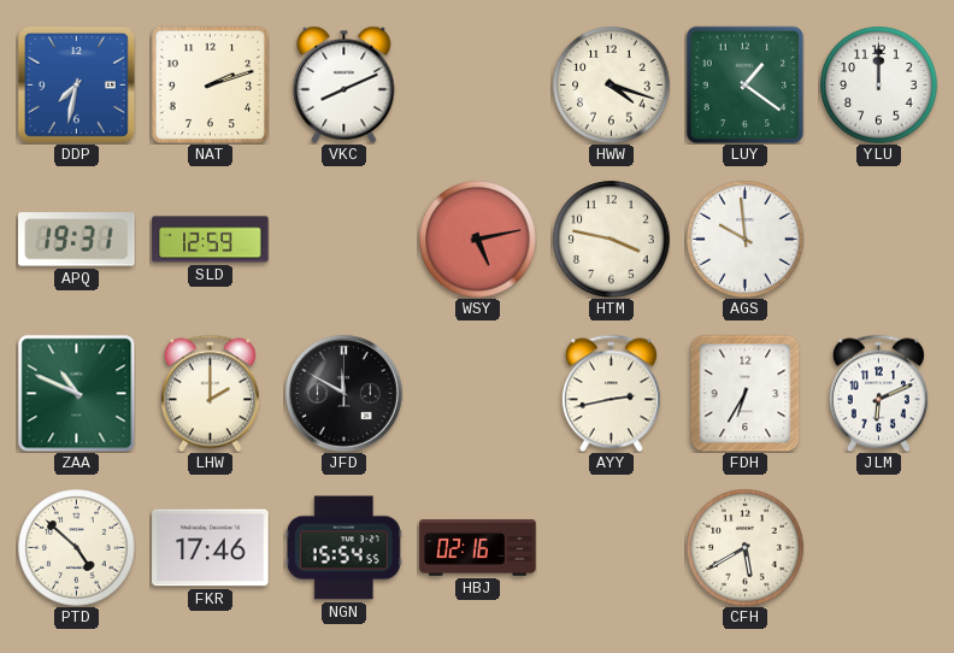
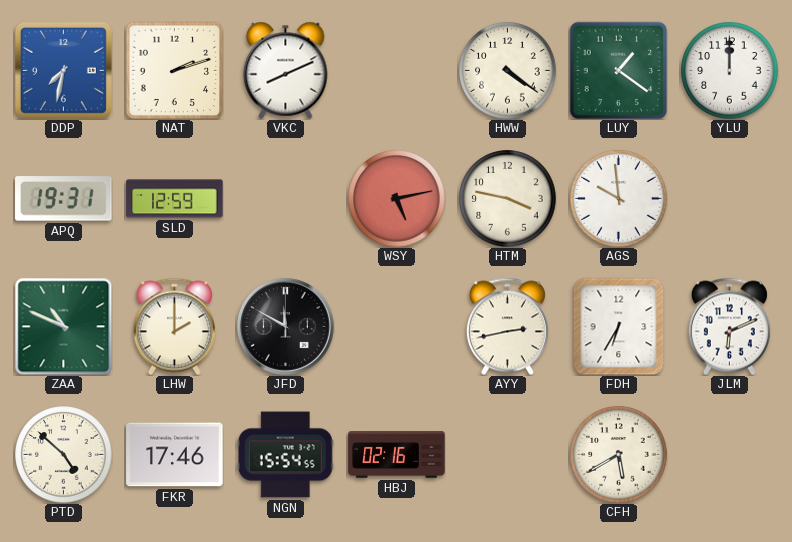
HWW: 4:18 -> 4:21 (508, 71)
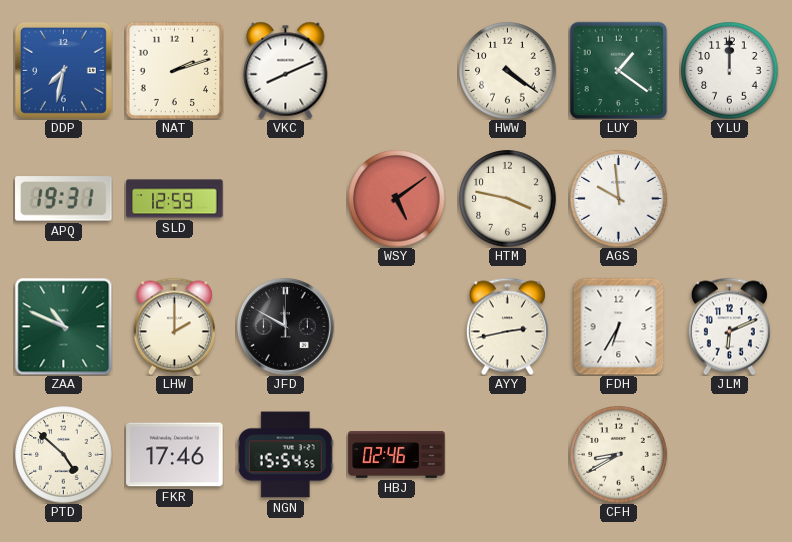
WSY: 5:13 -> 5:09 (397, 199)
HBJ: 02:16 -> 02:46 (397, 455)
CFH: 5:40 -> 8:40 (619, 455)
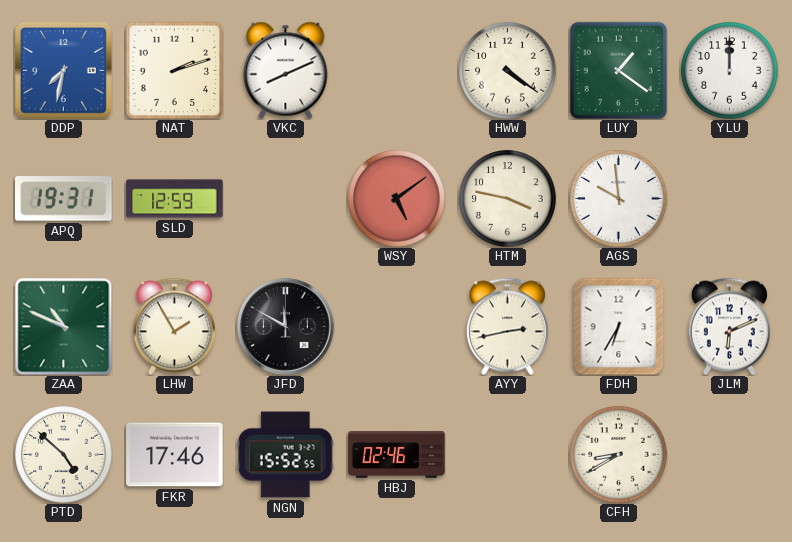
LHW: 2:00 -> 1:55 (174, 326)
NGN: 15:54 -> 15:52 (285, 455)
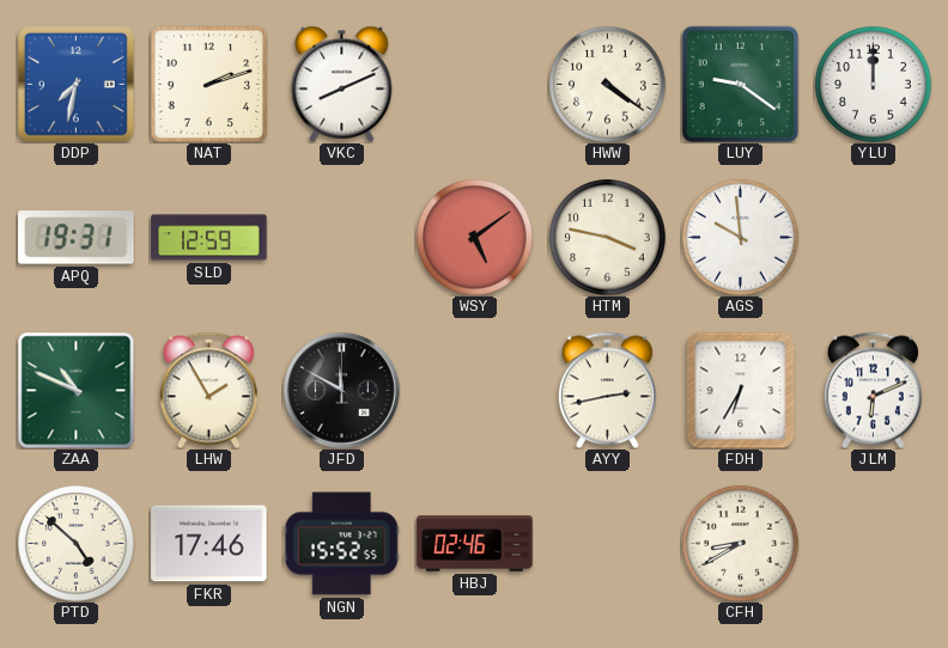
LUY: 1:21 -> 9:21 (740, 84)
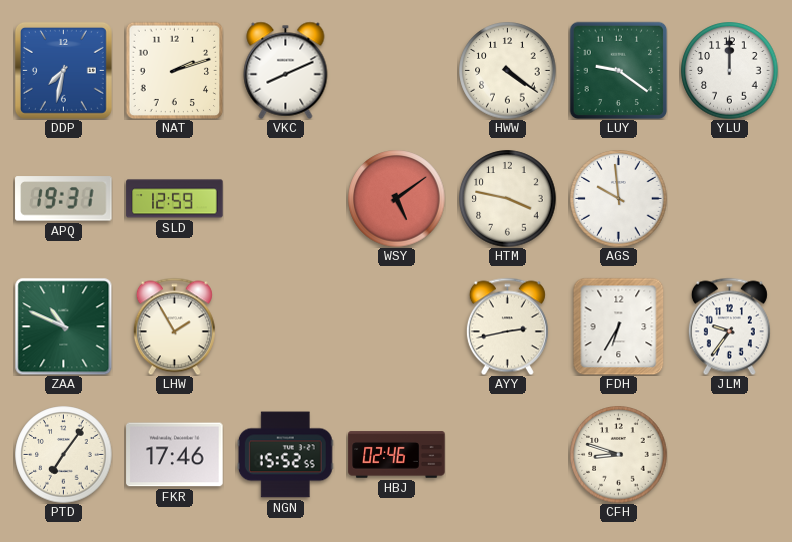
JFD: 11:50 -> none (342, 391)
JLM: 6:11 -> 9:36 (729, 326)
PTD: 4:52 -> 7:06 (64, 455)
CFH: 8:40 -> 8:48 (619, 455)
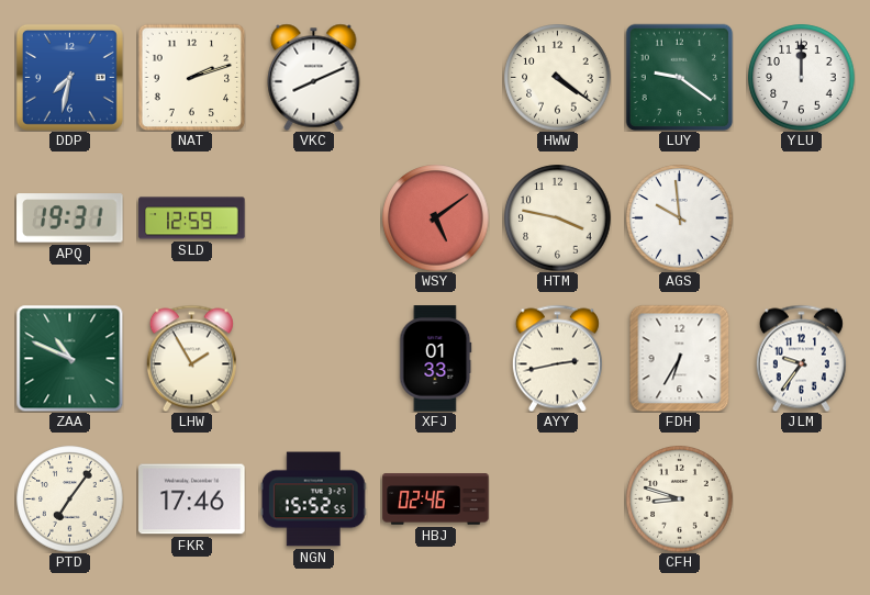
XFJ: none -> 01:33 (436, 359)
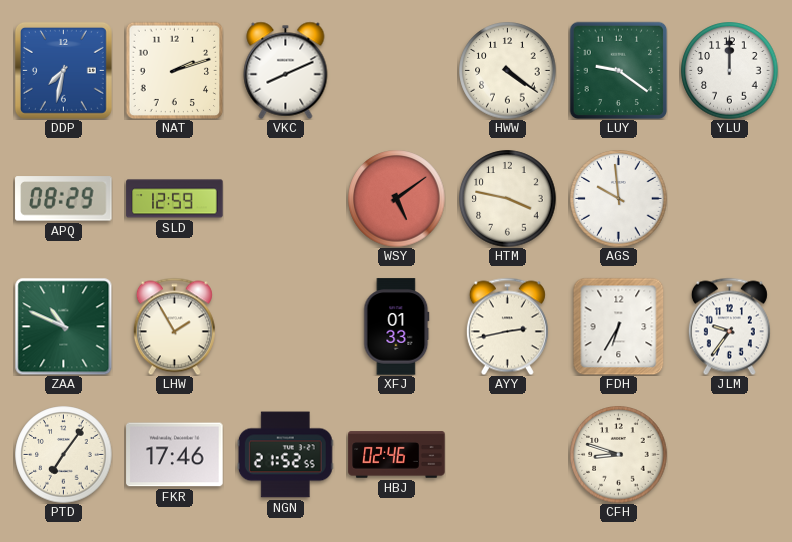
APQ: 19:31 -> 08:29 (64, 199)
NGN: 15:52 -> 21:52 (285, 455)
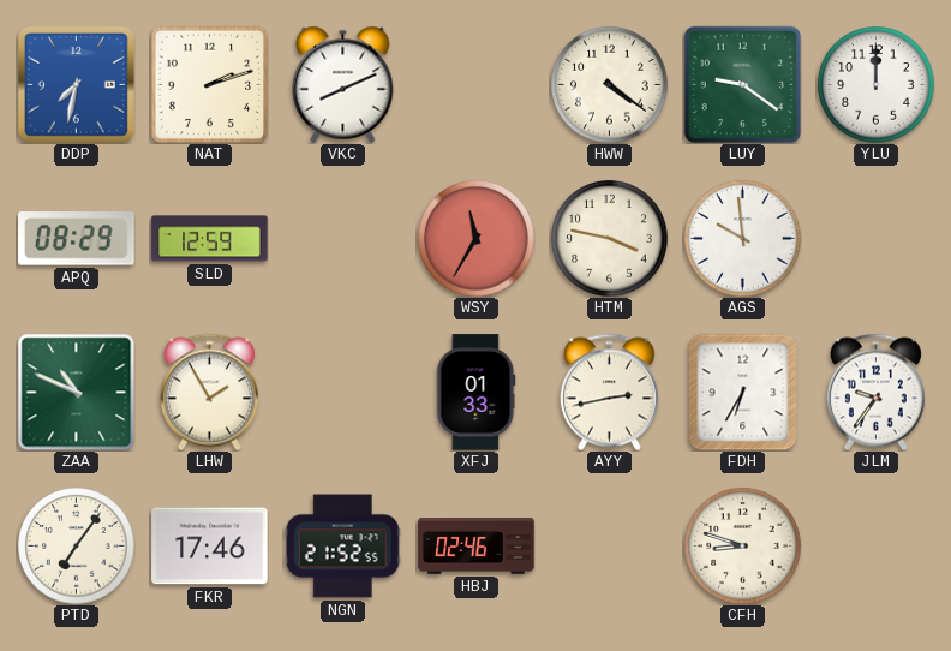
WSY: 5:09 -> 11:35 (477, 239)
